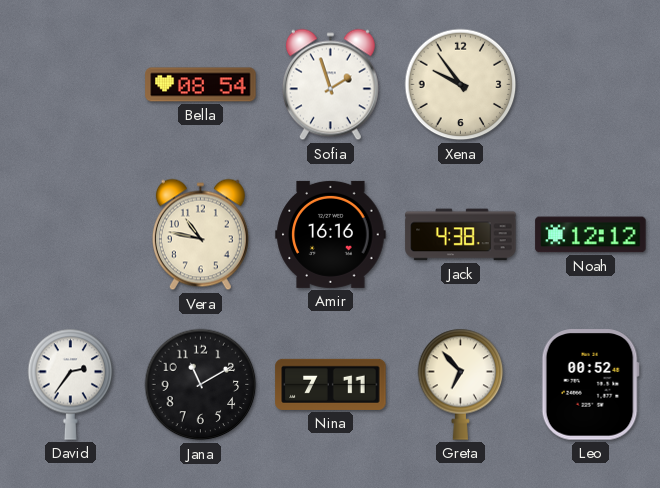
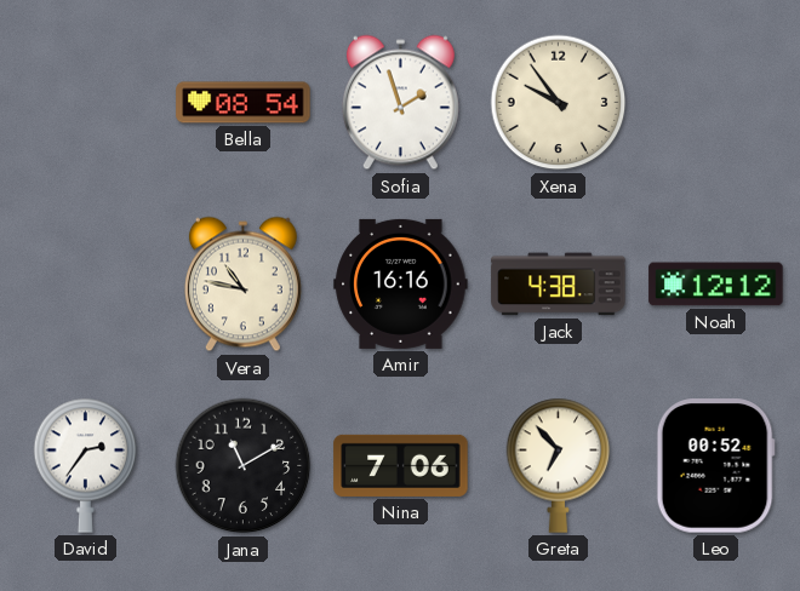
Nina: 7:11 -> 7:06 (401, 465)
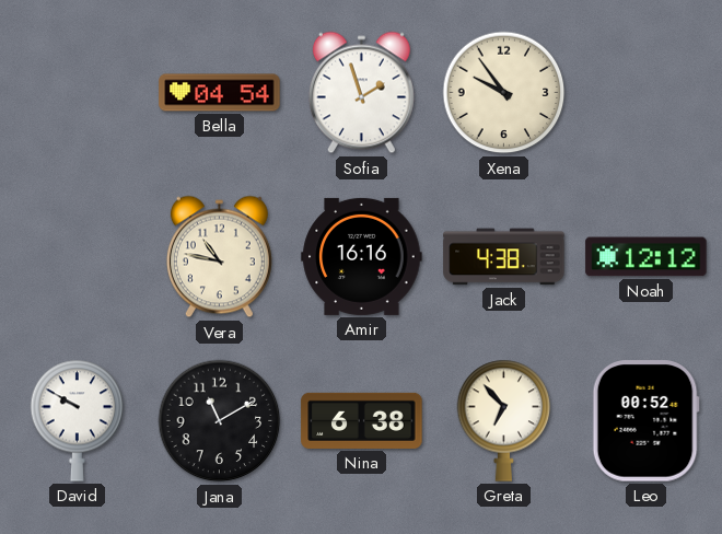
Bella: 08:54 -> 04:54 (220, 93)
David: 2:36 -> 9:50 (78, 420)
Nina: 7:06 -> 6:38 (362, 420)
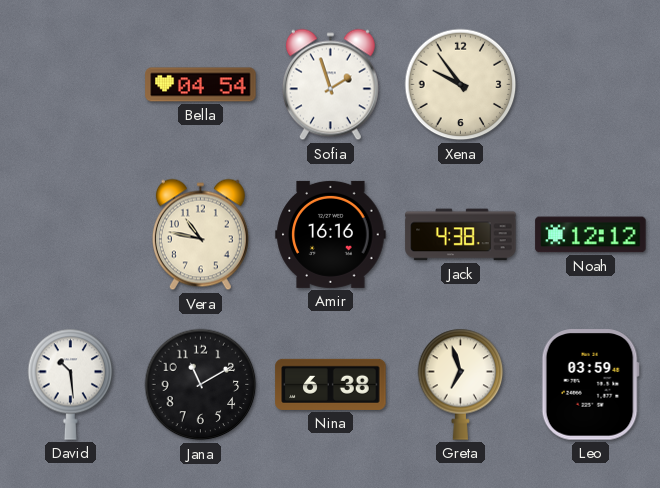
David: 9:50 -> 10:29 (71, 384)
Greta: 6:53 -> 6:57 (461, 384)
Leo: 00:52 -> 03:59 (590, 385)
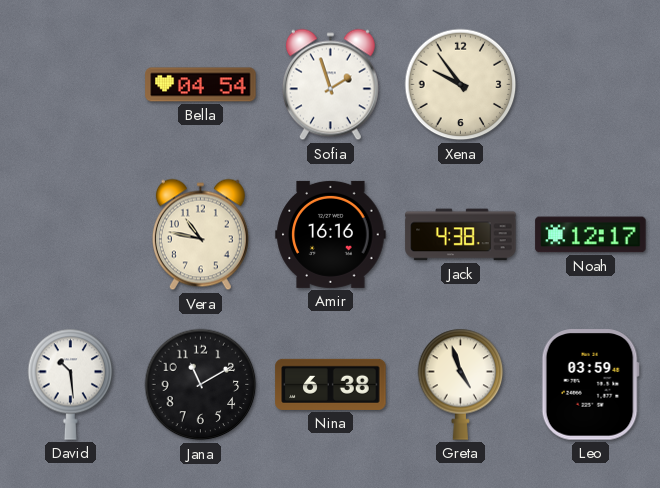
Noah: 12:12 -> 12:17 (591, 235)
Greta: 6:57 -> 4:57 (461, 384)
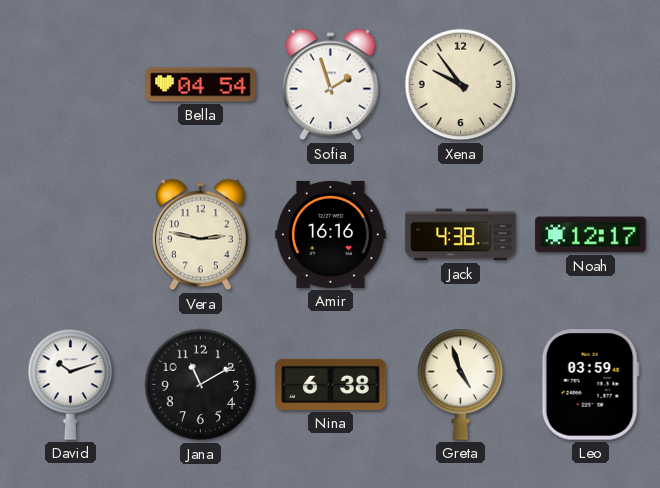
Vera: 10:47 -> 2:47 (200, 235)
David: 10:29 -> 10:12 (71, 384)
